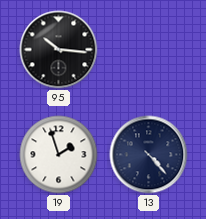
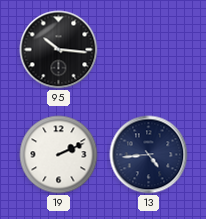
19: 1:57 -> 2:11 (59, 155)
13: 4:23 -> 4:44 (149, 155)
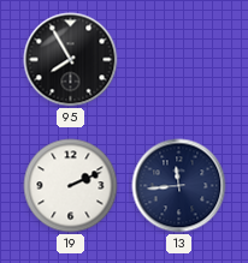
95: 10:16 -> 7:55 (71, 60)
13: 4:44 -> 11:44 (179, 186)
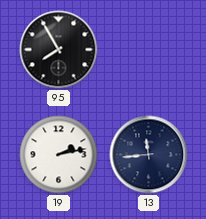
19: 2:11 -> 2:13 (59, 155)
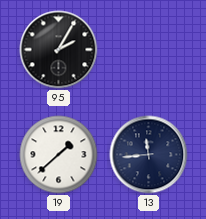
95: 7:55 -> 2:05 (59, 50)
19: 2:13 -> 1:38 (59, 155)
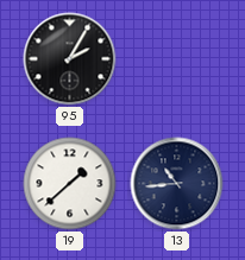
13: 11:44 -> 10:44 (177, 184)
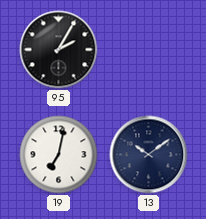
19: 1:38 -> 7:02 (59, 155)
13: 10:44 -> 10:09 (149, 155)
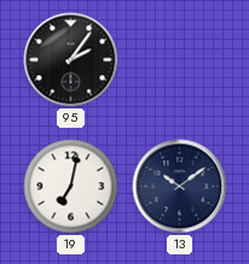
95: 2:05 -> 2:06 (71, 60)
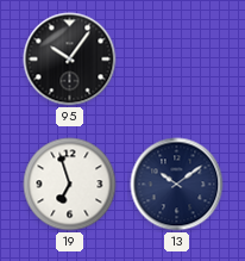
95: 2:06 -> 10:06 (70, 60)
19: 7:02 -> 6:57 (70, 185)
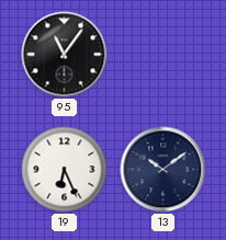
95: 10:06 -> 11:06 (65, 55)
19: 6:57 -> 6:26 (65, 170)
